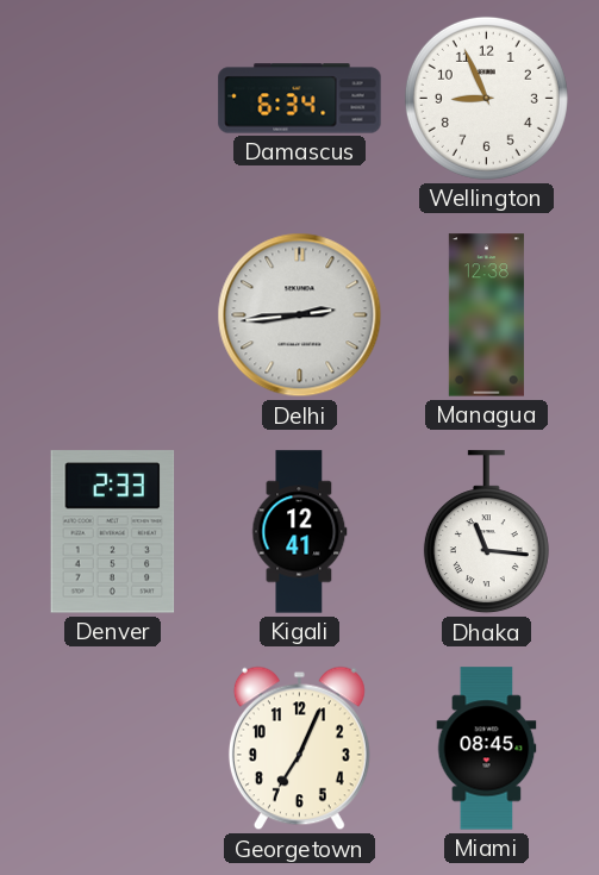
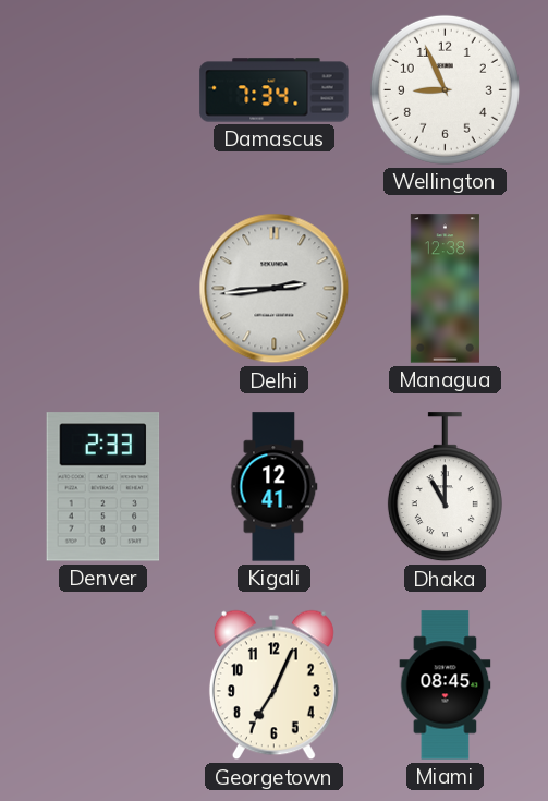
Damascus: 6:34 -> 7:34 (275, 90)
Dhaka: 11:16 -> 11:00 (445, 487)
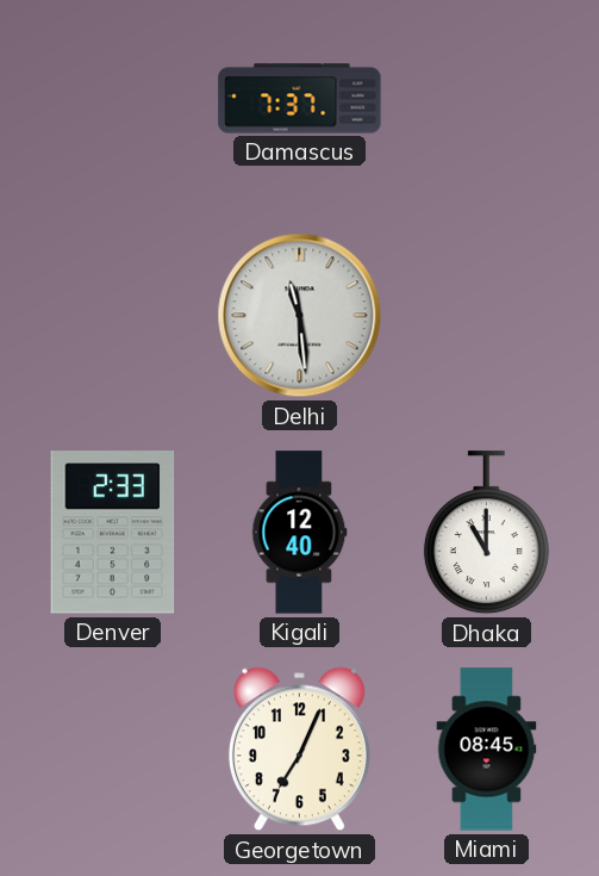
Damascus: 7:34 -> 7:37 (300, 99)
Wellington: 8:56 -> none (445, 89)
Delhi: 2:44 -> 11:29 (300, 316)
Managua: 12:38 -> none (445, 289)
Kigali: 12:41 -> 12:40 (300, 533)
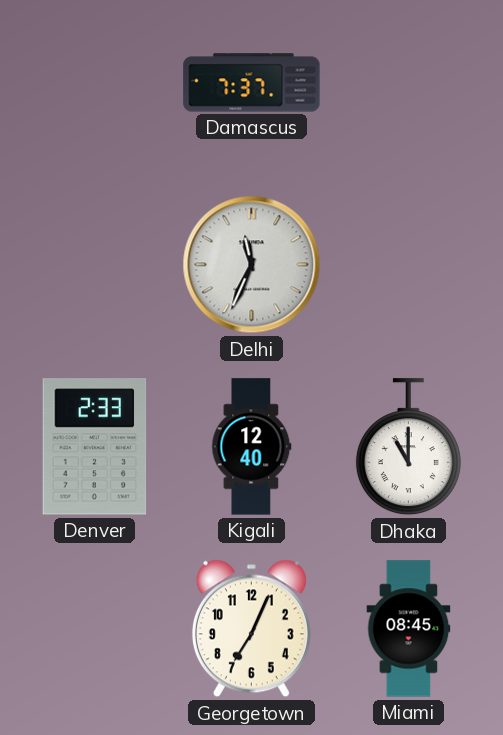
Delhi: 11:29 -> 11:34 (252, 265)
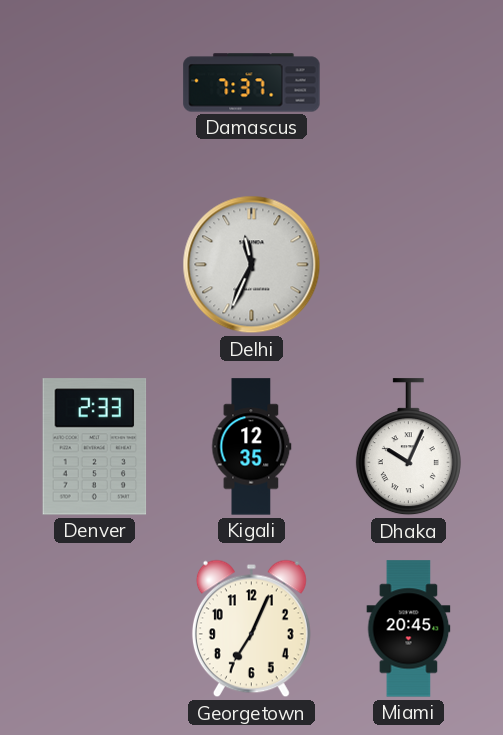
Kigali: 12:40 -> 12:35 (252, 447)
Dhaka: 11:00 -> 10:04 (408, 447)
Miami: 08:45 -> 20:45 (409, 629)
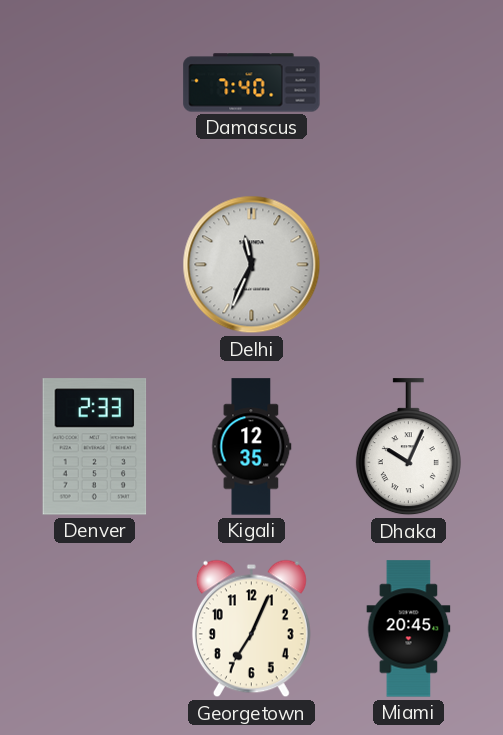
Damascus: 7:37 -> 7:40 (252, 83)
